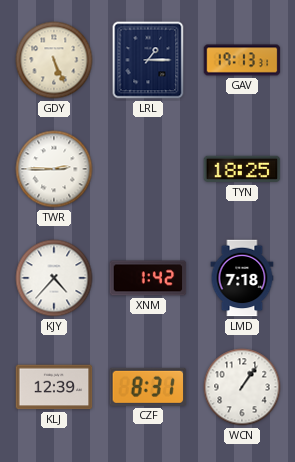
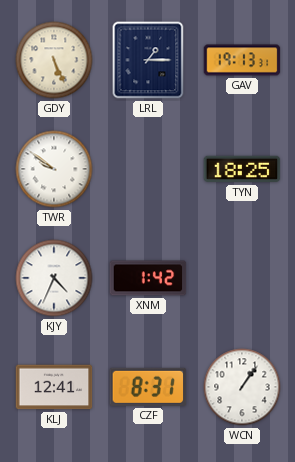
TWR: 2:45 -> 9:51 (54, 169)
KJY: 4:37 -> 4:34 (54, 278)
LMD: 7:18 -> none (242, 278)
KLJ: 12:39 -> 12:41 (54, 387)
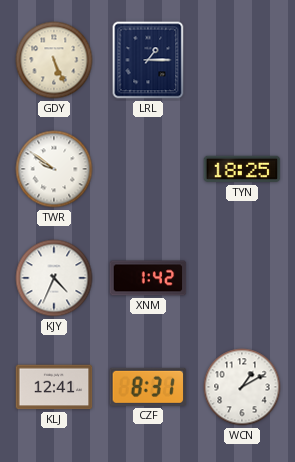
GAV: 19:13 -> none (242, 60)
WCN: 1:06 -> 1:10 (242, 387)
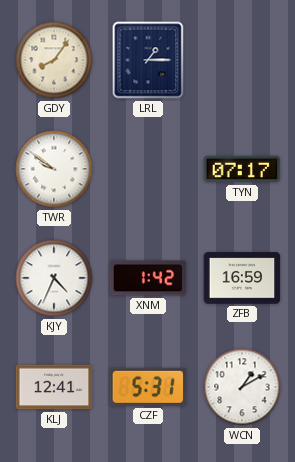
GDY: 5:26 -> 8:06 (54, 60)
TYN: 18:25 -> 07:17 (242, 169)
ZFB: none -> 16:59 (242, 278)
CZF: 8:31 -> 5:31 (148, 387)
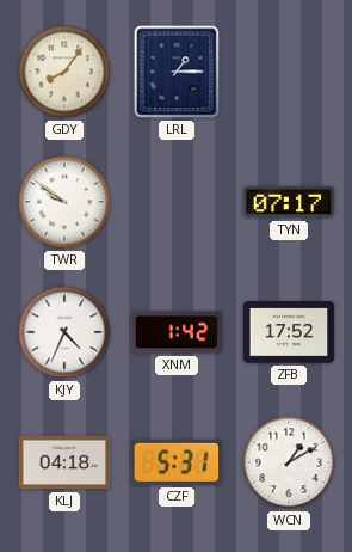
ZFB: 16:59 -> 17:52 (289, 332)
KLJ: 12:41 -> 04:18 (64, 462)
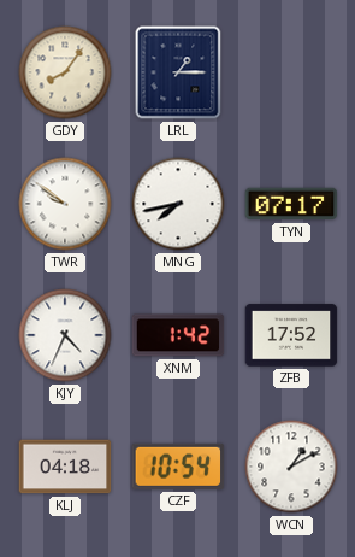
MNG: none -> 7:43 (178, 204)
CZF: 5:31 -> 10:54 (178, 467)
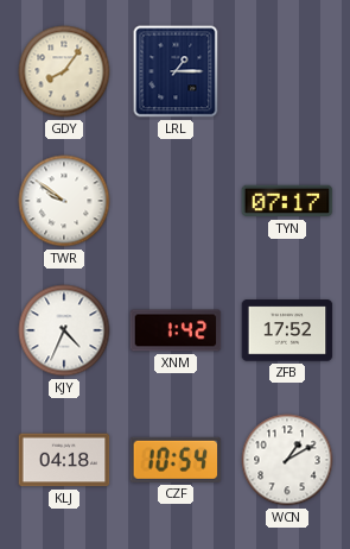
MNG: 7:43 -> none (178, 204)
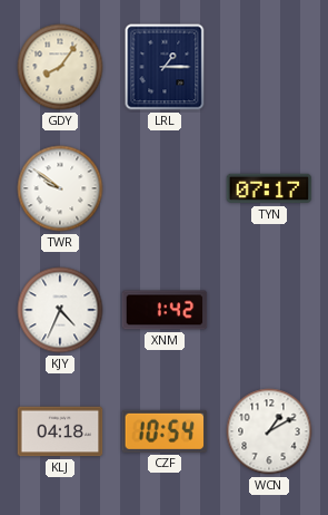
ZFB: 17:52 -> none (287, 330)
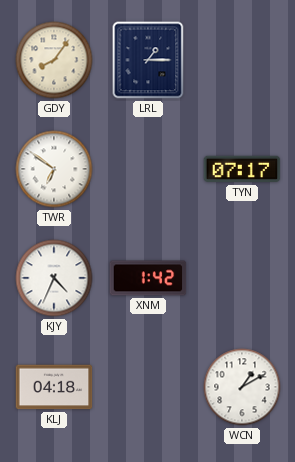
TWR: 9:51 -> 6:51 (54, 169)
CZF: 10:54 -> none (165, 431)
